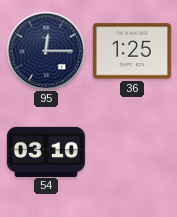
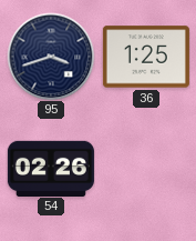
95: 12:15 -> 3:42 (51, 57)
54: 03:10 -> 02:26 (51, 168)
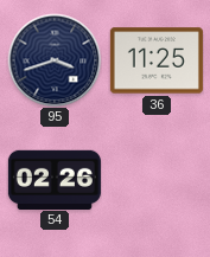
36: 1:25 -> 11:25 (157, 60)
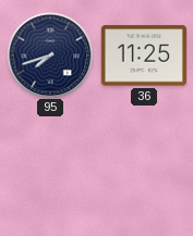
95: 3:42 -> 7:42 (50, 55)
54: 02:26 -> none (55, 179)
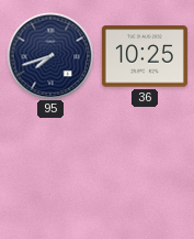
36: 11:25 -> 10:25 (145, 56)
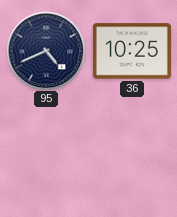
95: 7:42 -> 4:41 (46, 51)
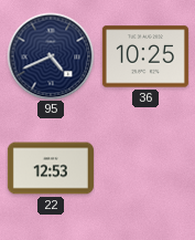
22: none -> 12:53 (51, 168)
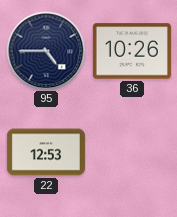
95: 4:41 -> 4:45 (46, 51)
36: 10:25 -> 10:26 (132, 51)
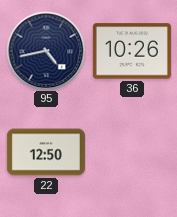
95: 4:45 -> 4:43 (46, 51)
22: 12:53 -> 12:50 (46, 152)
